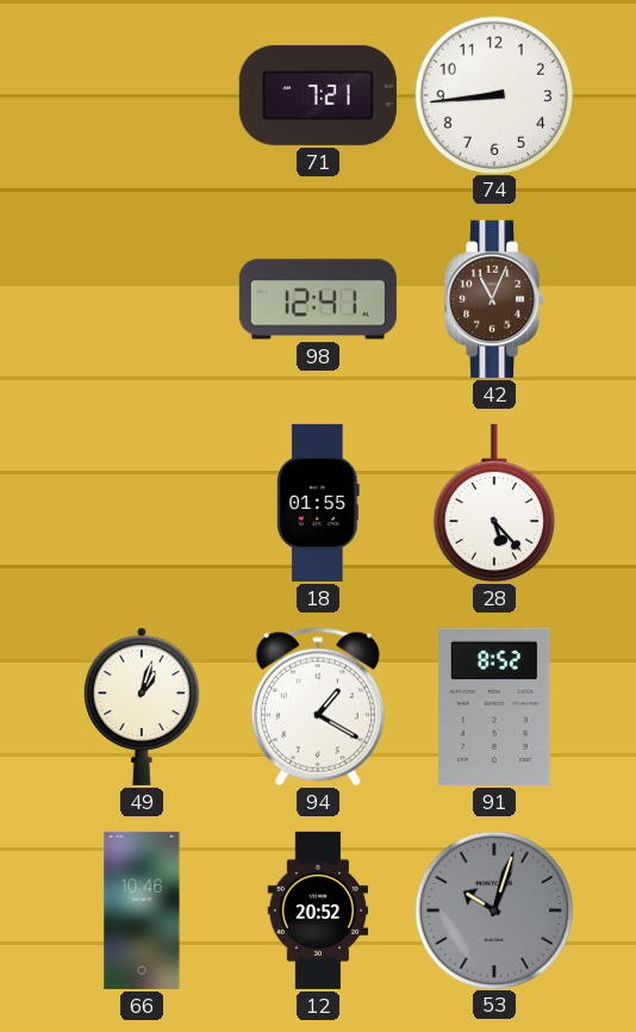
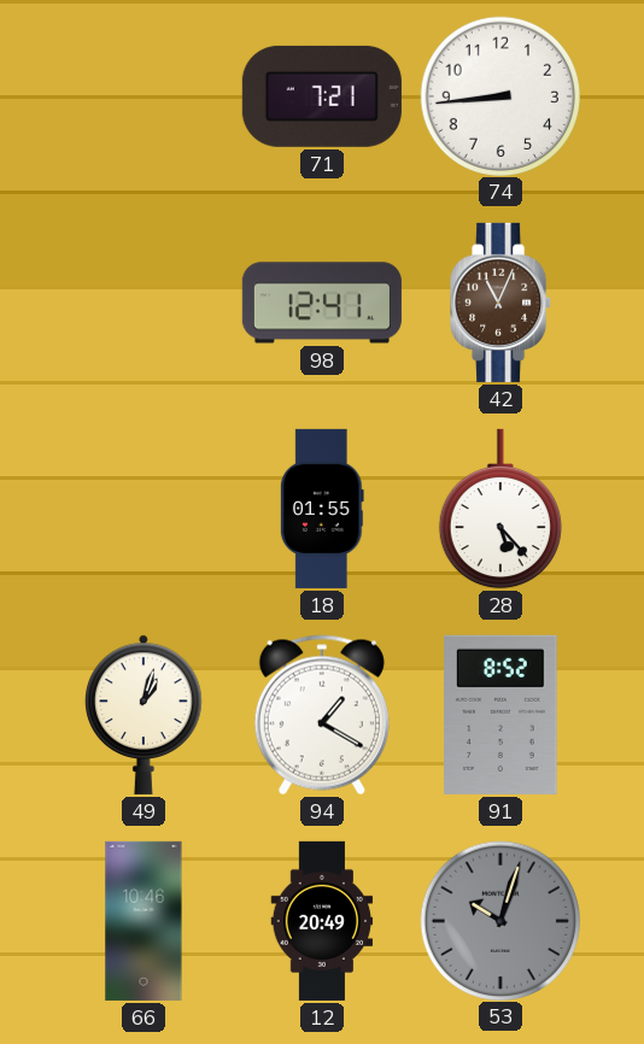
12: 20:52 -> 20:49 (322, 921)
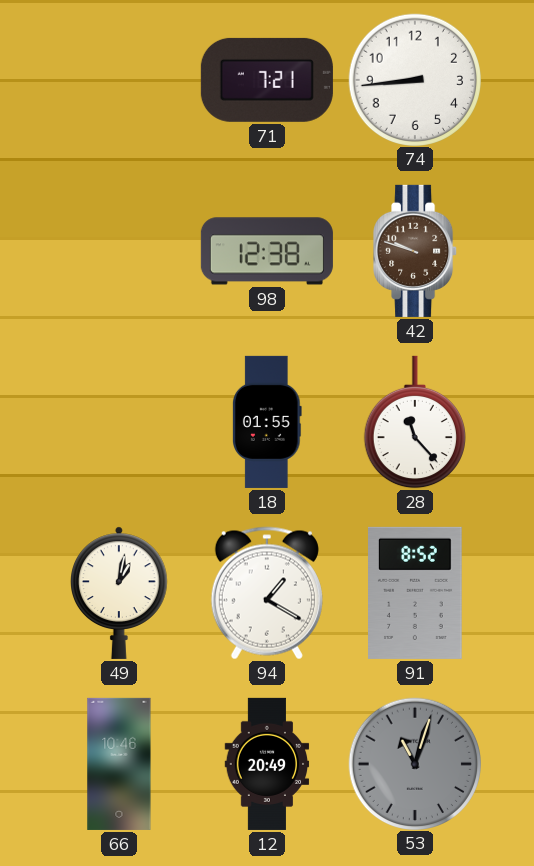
98: 12:41 -> 12:38 (267, 251)
42: 11:04 -> 9:48 (416, 251)
28: 5:23 -> 11:23 (415, 422)
49: 1:03 -> 1:02 (120, 593)
53: 10:03 -> 11:03 (414, 763)
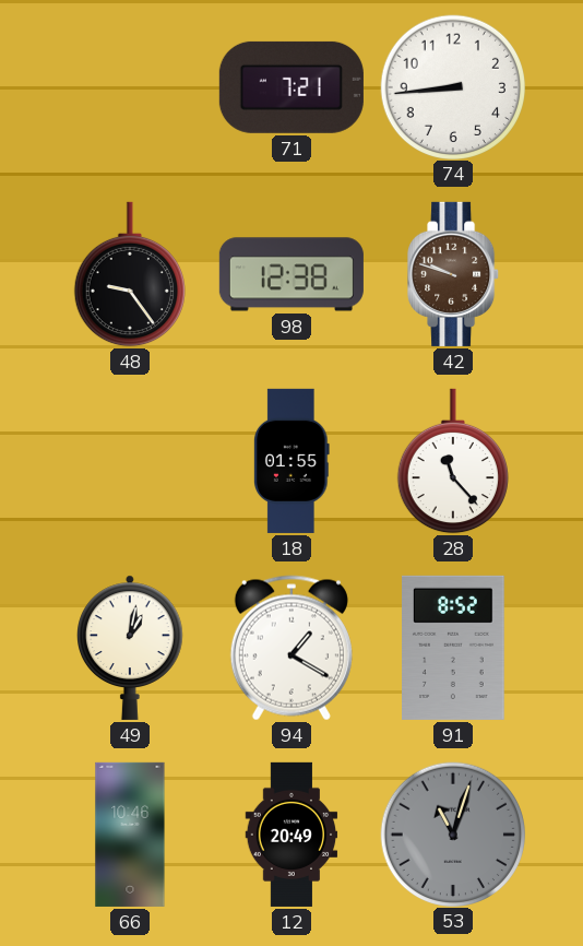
48: none -> 9:24 (130, 274)
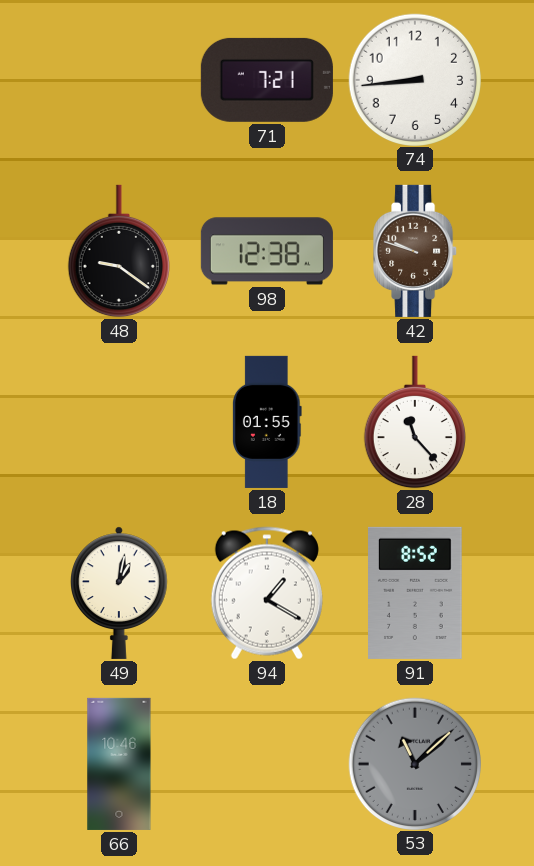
48: 9:24 -> 9:21 (119, 251)
12: 20:49 -> none (291, 835)
53: 11:03 -> 11:08 (414, 763)
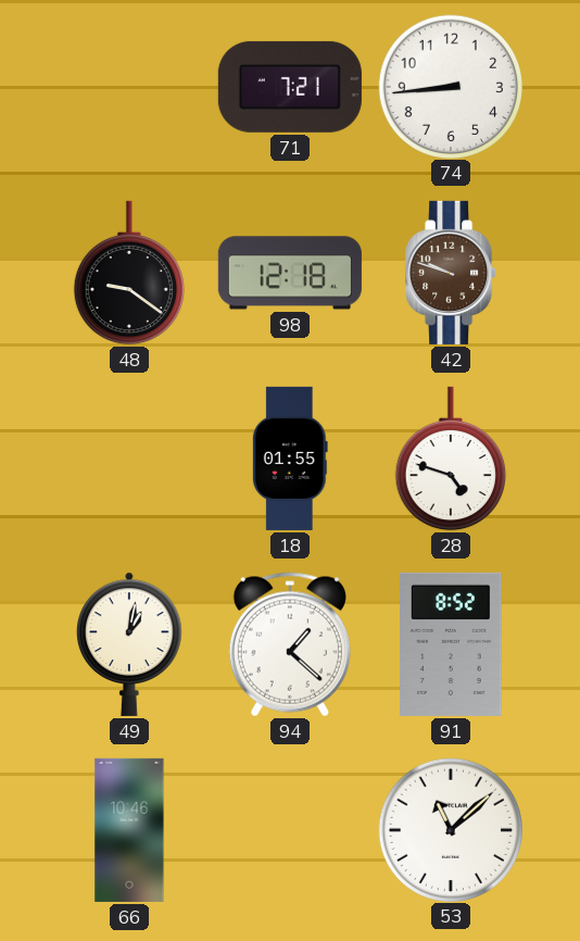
98: 12:38 -> 12:18 (290, 273)
28: 11:23 -> 4:48 (451, 459)
94: 1:20 -> 1:22 (290, 644)
53 dial: grey -> white (450, 829)
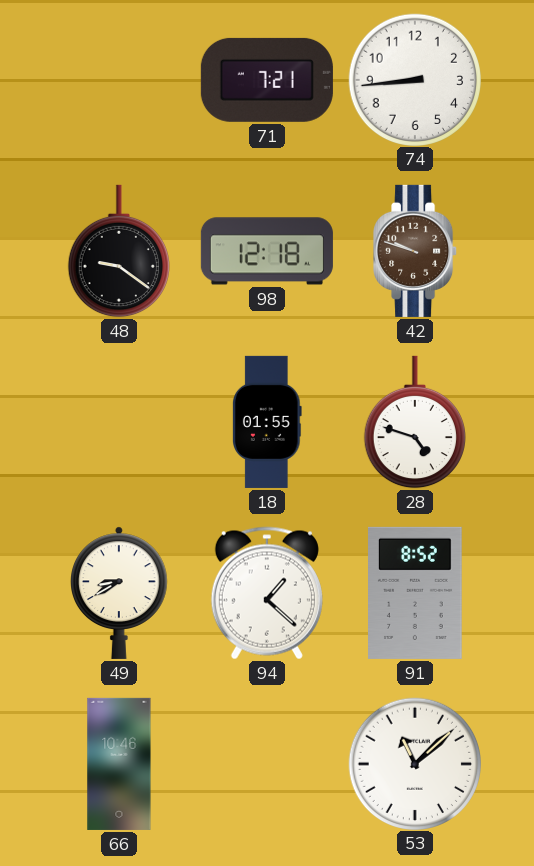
49: 1:02 -> 8:40 (120, 593)
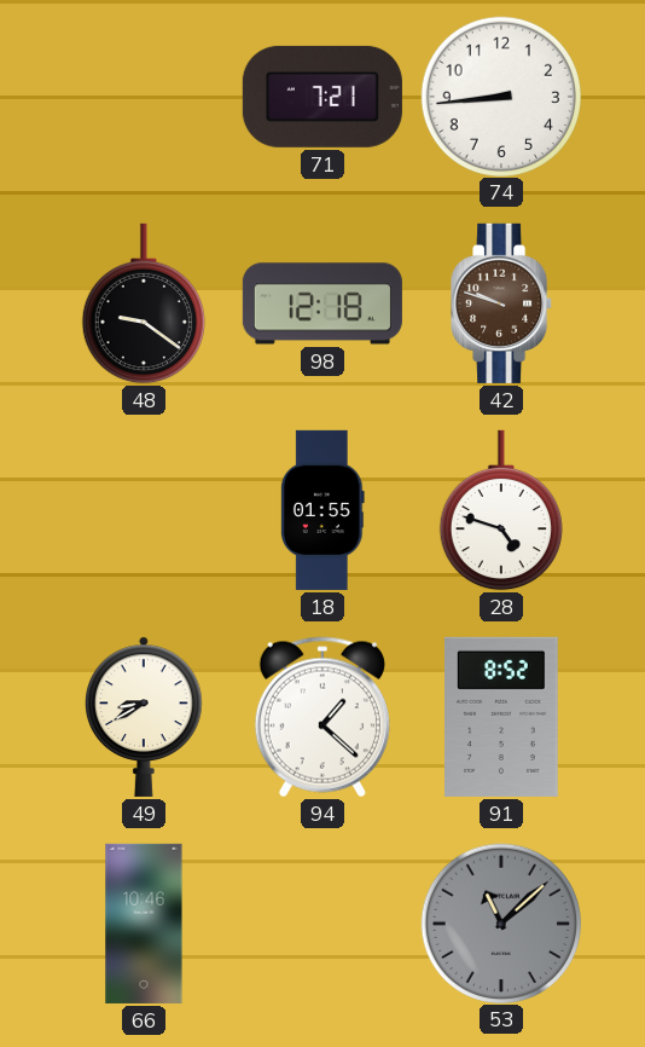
53 dial: white -> grey (500, 922)
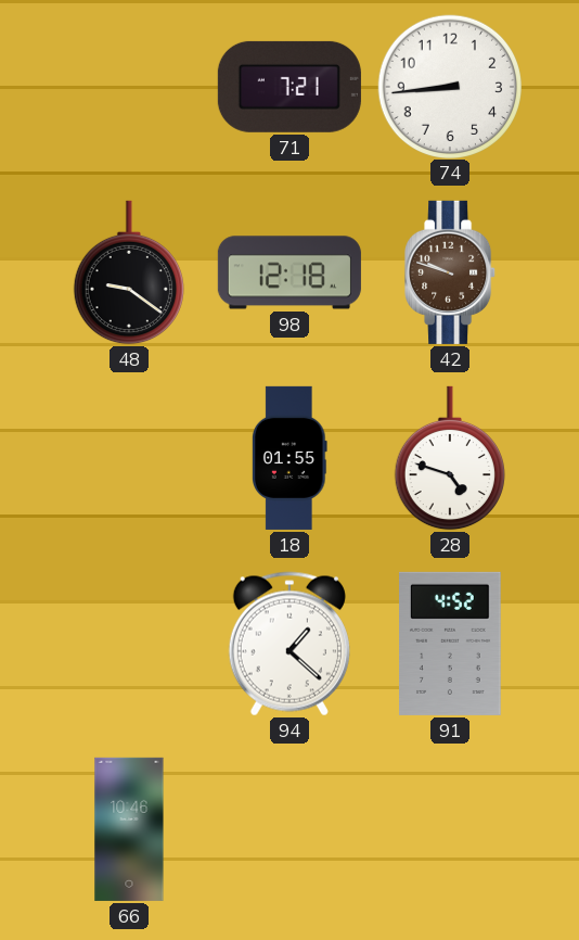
49: 8:40 -> none (145, 717)
91: 8:52 -> 4:52 (451, 644)
53: 11:08 -> none (500, 922)
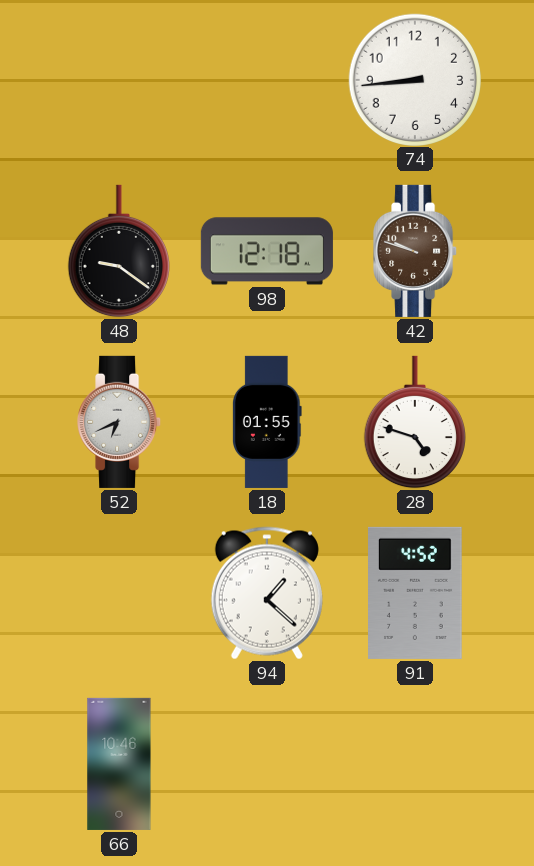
71: 7:21 -> none (289, 87)
52: none -> 6:41 (120, 422)
